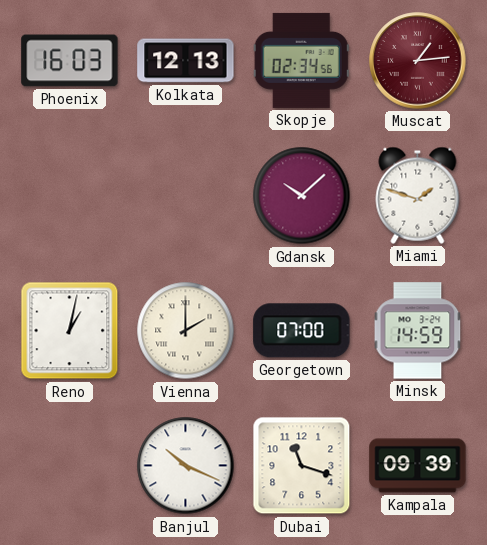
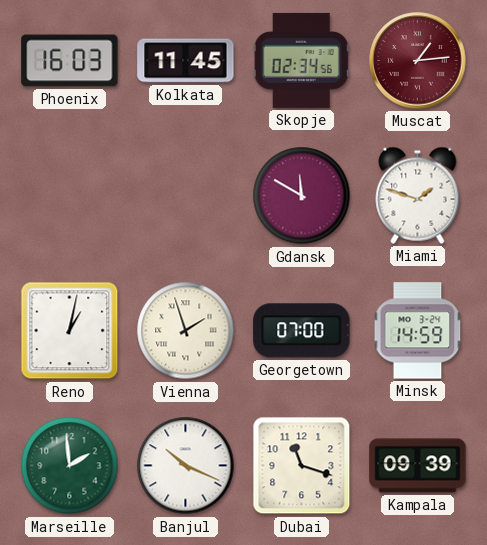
Kolkata: 12:13 -> 11:45 (186, 61)
Gdansk: 10:08 -> 11:50 (302, 196)
Vienna: 2:00 -> 1:57 (186, 331)
Marseille: none -> 1:59 (70, 466)
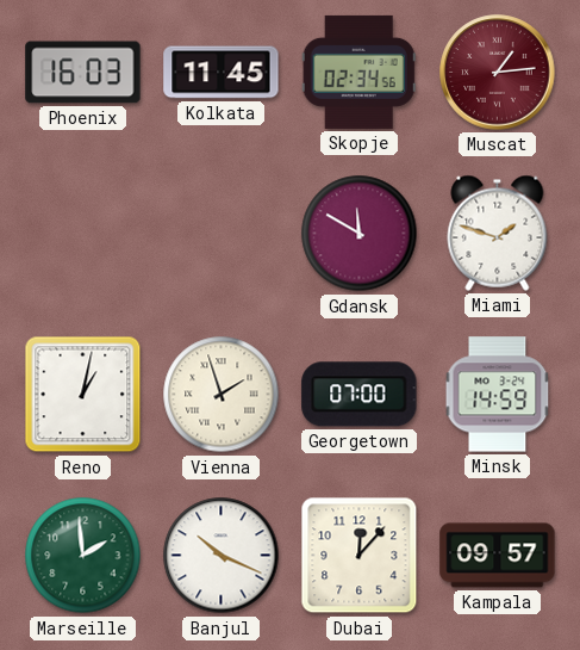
Dubai: 11:18 -> 12:07 (360, 556)
Kampala: 09:39 -> 09:57 (498, 556)
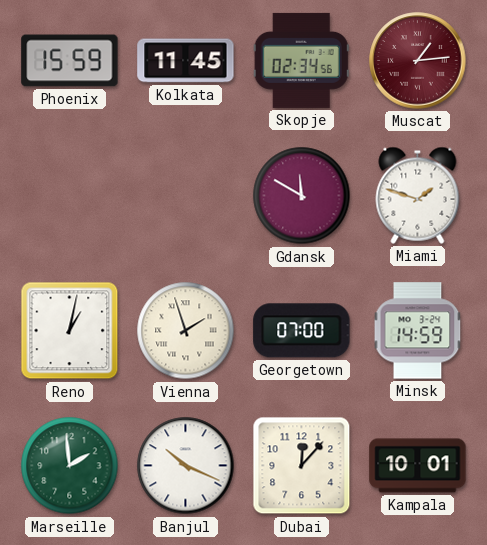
Phoenix: 16:03 -> 15:59 (70, 61)
Kampala: 09:57 -> 10:01 (418, 466)
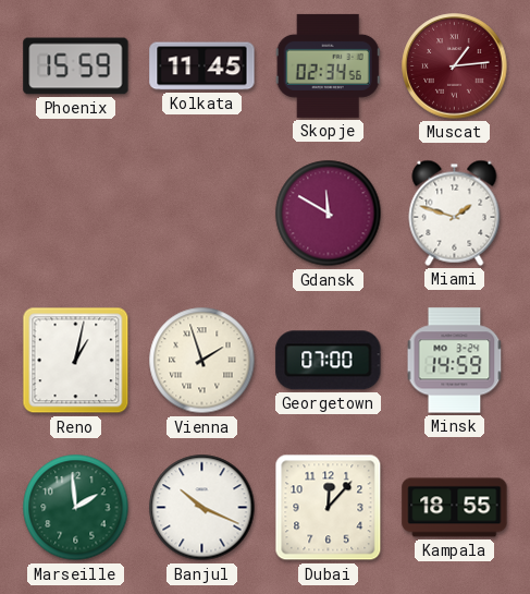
Kampala: 10:01 -> 18:55 (455, 508)
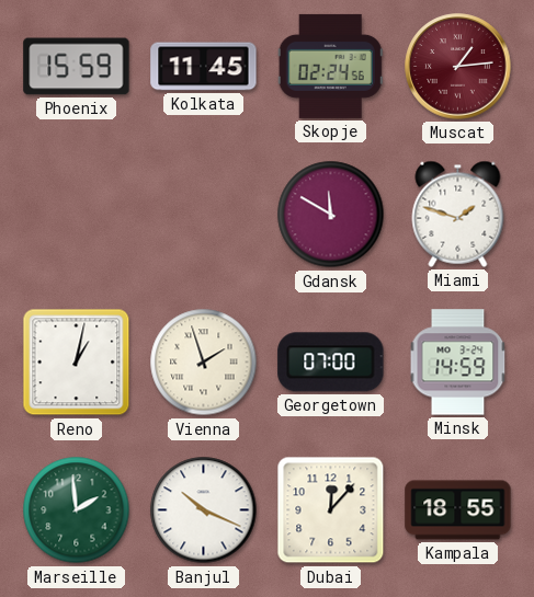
Skopje: 02:34 -> 02:24 (330, 66)
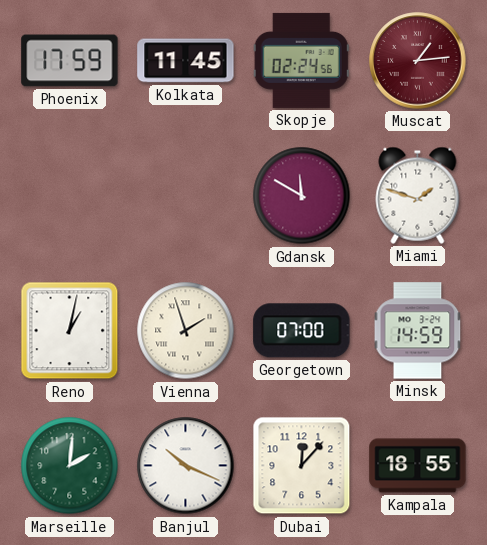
Phoenix: 15:59 -> 17:59 (70, 61)
Marseille: 1:59 -> 2:01 (70, 466)
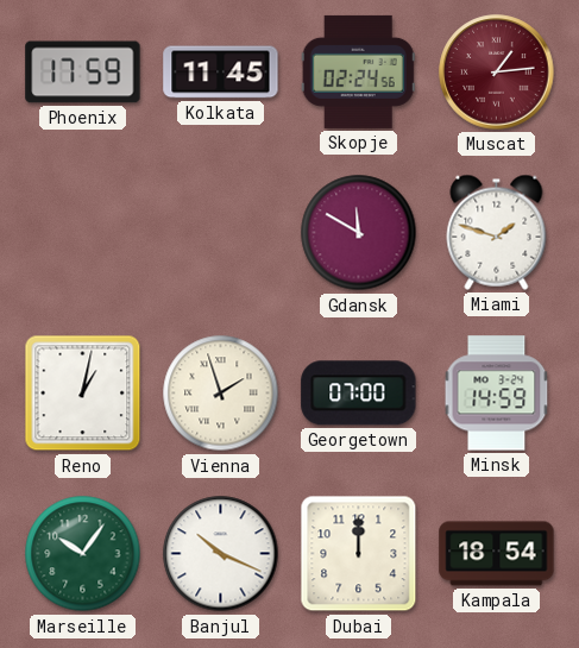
Marseille: 2:01 -> 10:06 (83, 554)
Dubai: 12:07 -> 12:00 (359, 554)
Kampala: 18:55 -> 18:54 (497, 554)
